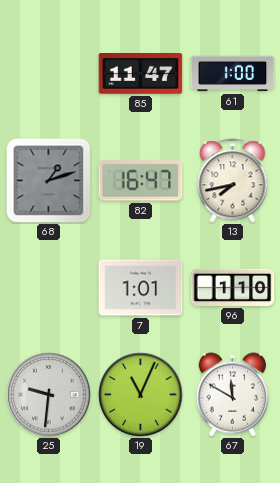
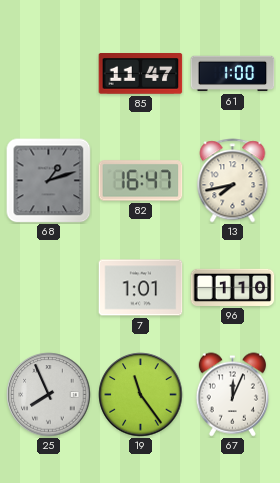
25: 9:31 -> 7:56 (49, 395)
19: 11:04 -> 11:24 (141, 395)
67: 11:50 -> 12:04 (232, 395)
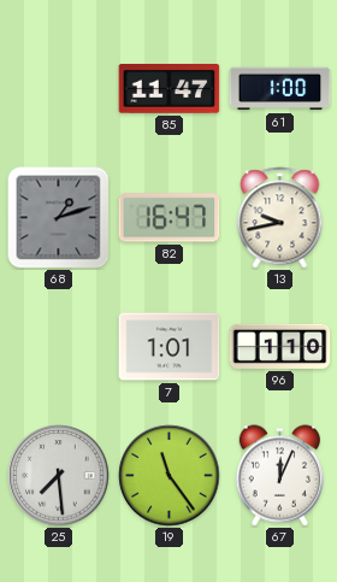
13: 7:43 -> 9:43 (280, 218)
25: 7:56 -> 7:29 (59, 476)
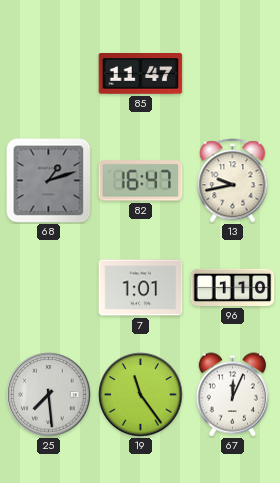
61: 1:00 -> none (280, 89)
